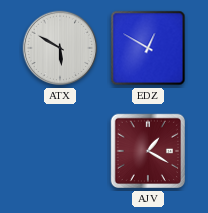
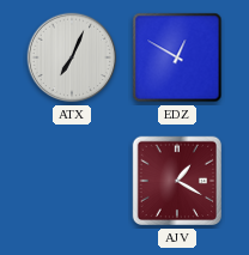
ATX: 5:50 -> 7:04 (72, 57)
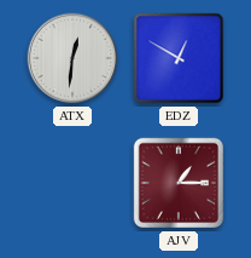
ATX: 7:04 -> 12:31 (72, 58)
AJV: 1:20 -> 1:15 (179, 183)
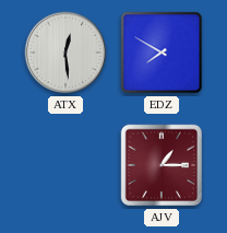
ATX: 12:31 -> 12:29 (65, 53)
EDZ: 12:50 -> 7:50 (162, 53)
